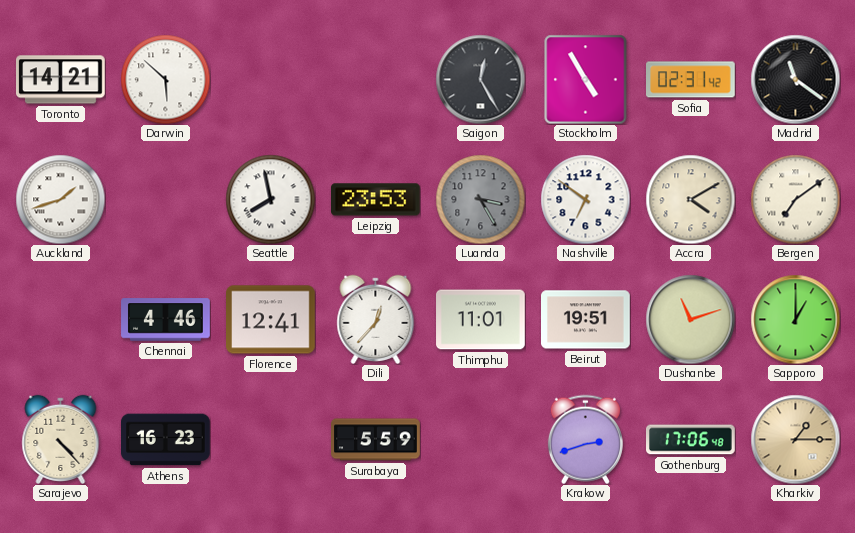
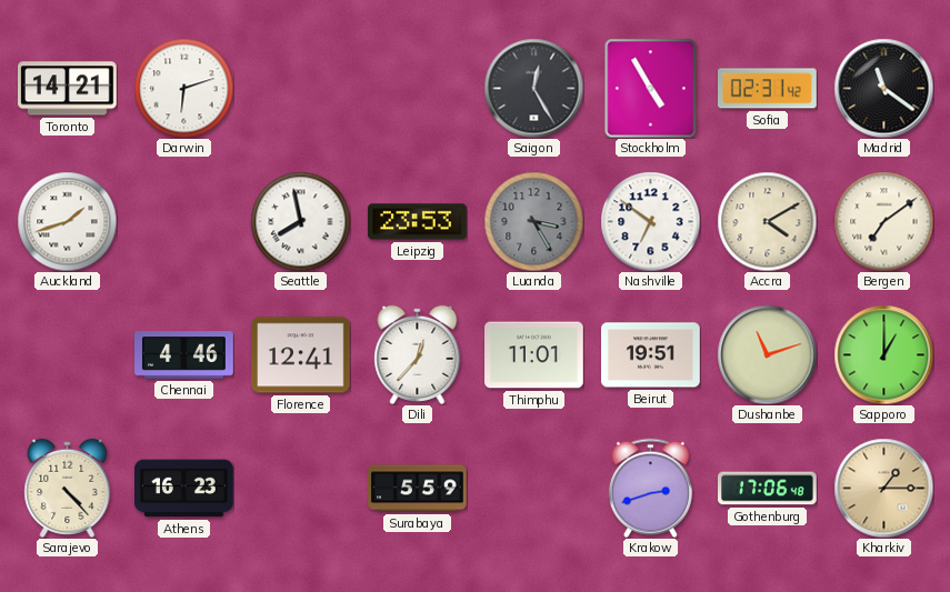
Darwin: 5:52 -> 6:12 (183, 88)
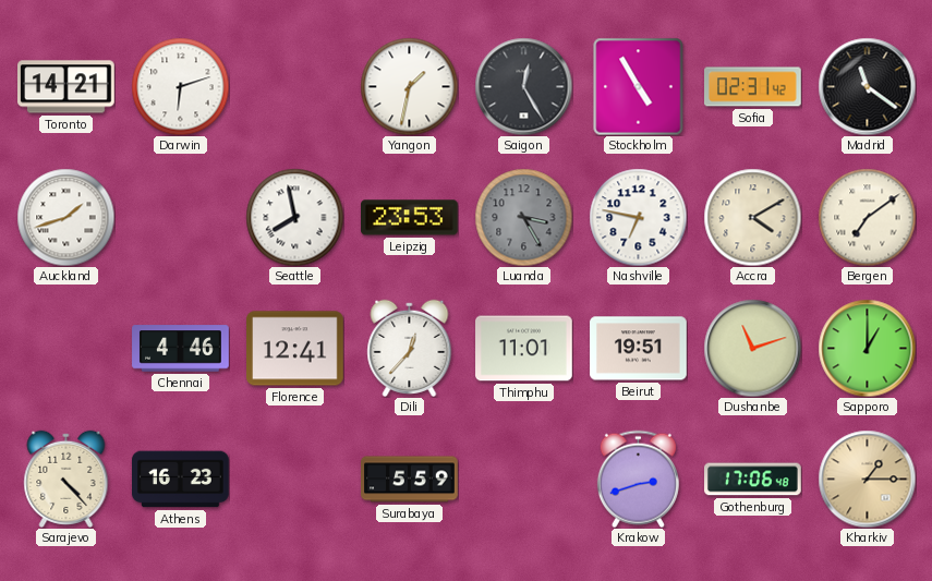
Yangon: none -> 1:32 (409, 86)
Nashville: 6:51 -> 6:47 (638, 217)
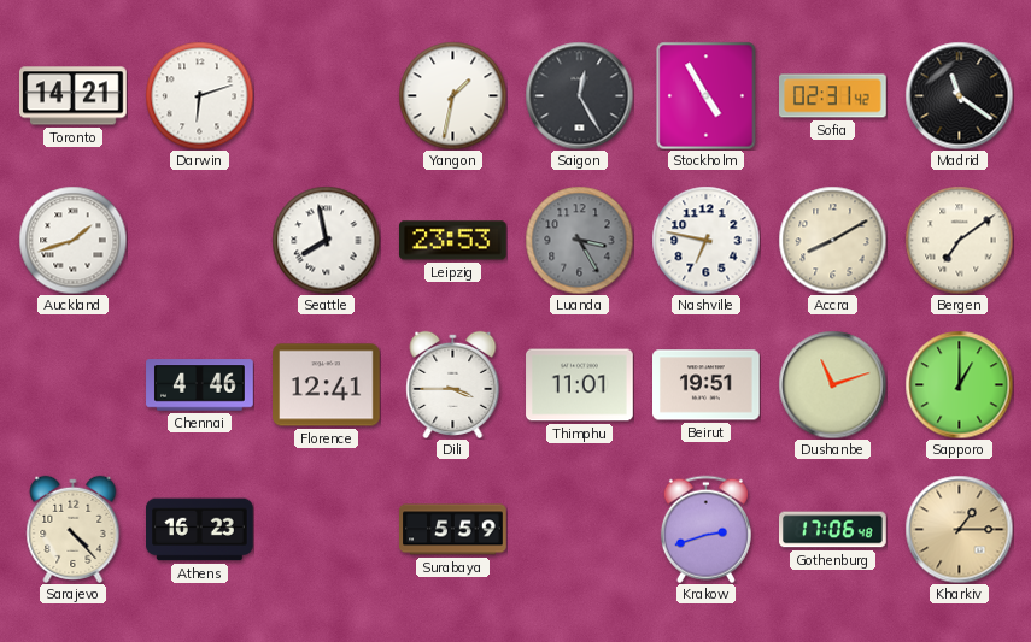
Accra: 4:10 -> 8:10 (832, 240)
Dili: 12:37 -> 3:45 (453, 384)
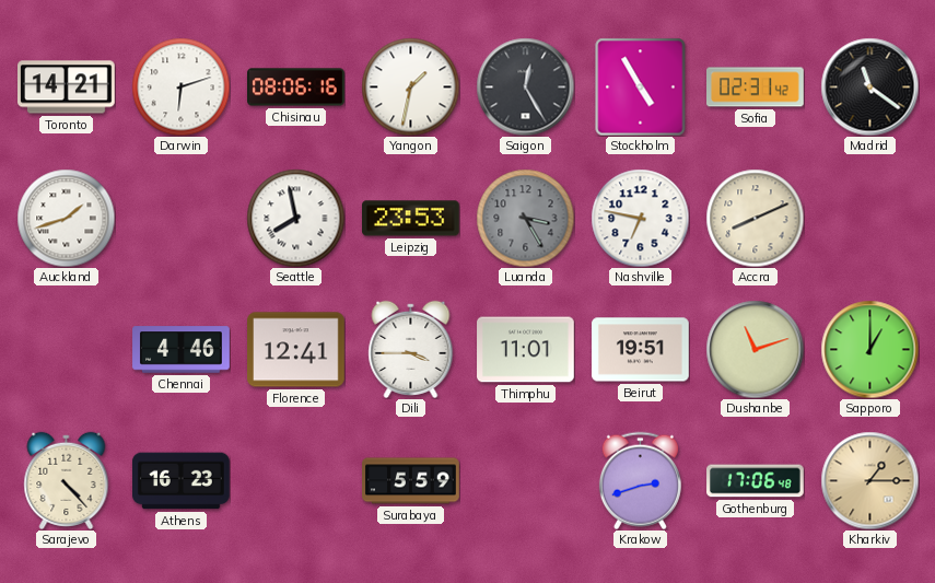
Chisinau: none -> 08:06 (296, 88)
Accra: 8:10 -> 8:11 (755, 218)
Bergen: 7:09 -> none (959, 240)
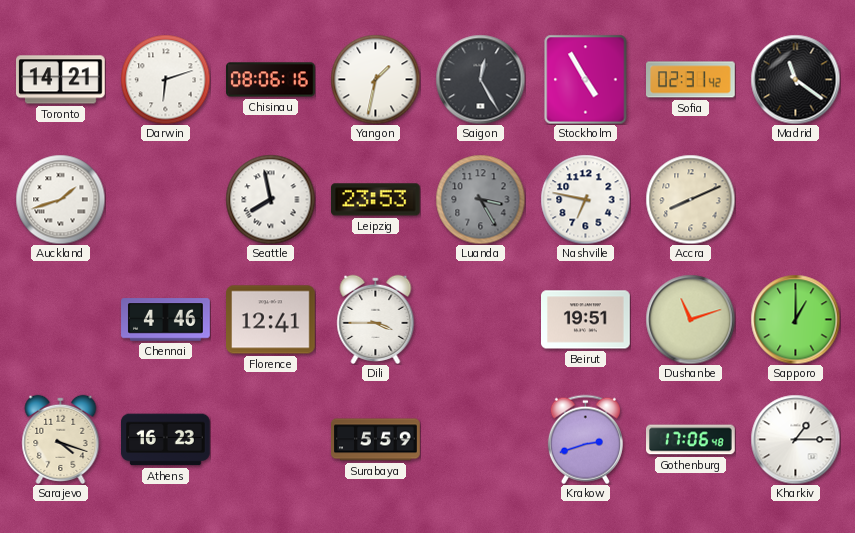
Thimphu: 11:01 -> none (526, 350)
Sarajevo: 4:23 -> 4:18 (61, 439)
Kharkiv dial: champagne -> white (795, 439)
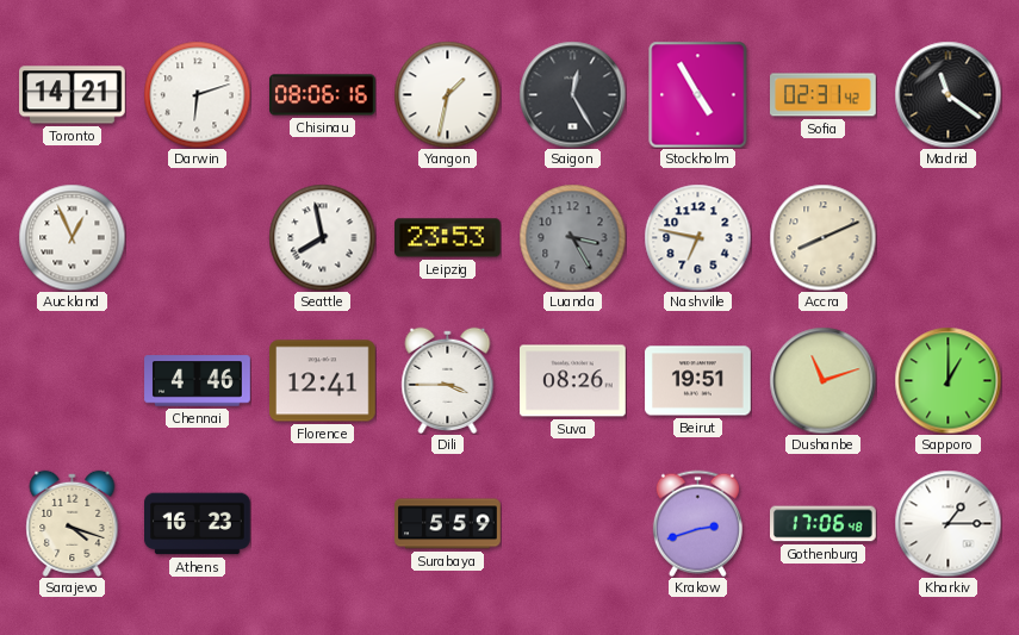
Auckland: 1:42 -> 12:56 (72, 237)
Suva: none -> 08:26 (573, 381)
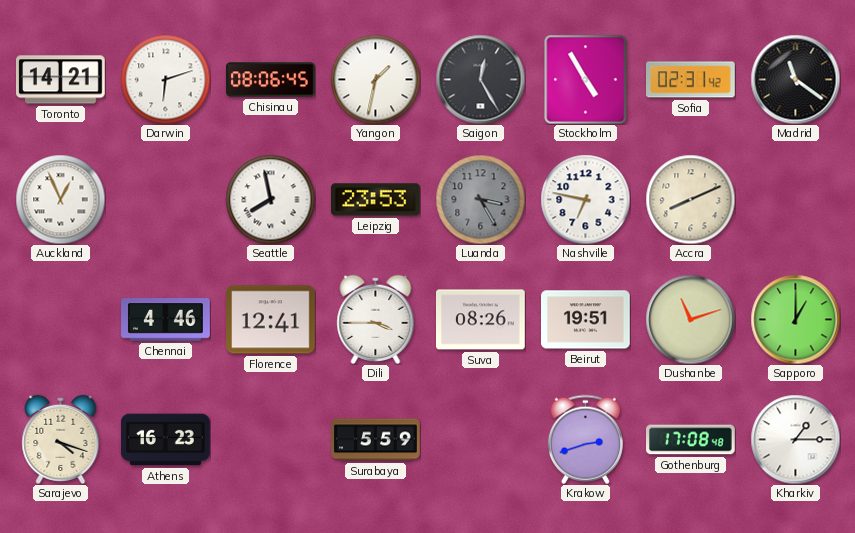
Chisinau: 08:06:16 -> 08:06:45 (271, 80)
Gothenburg: 17:06 -> 17:08 (691, 440)
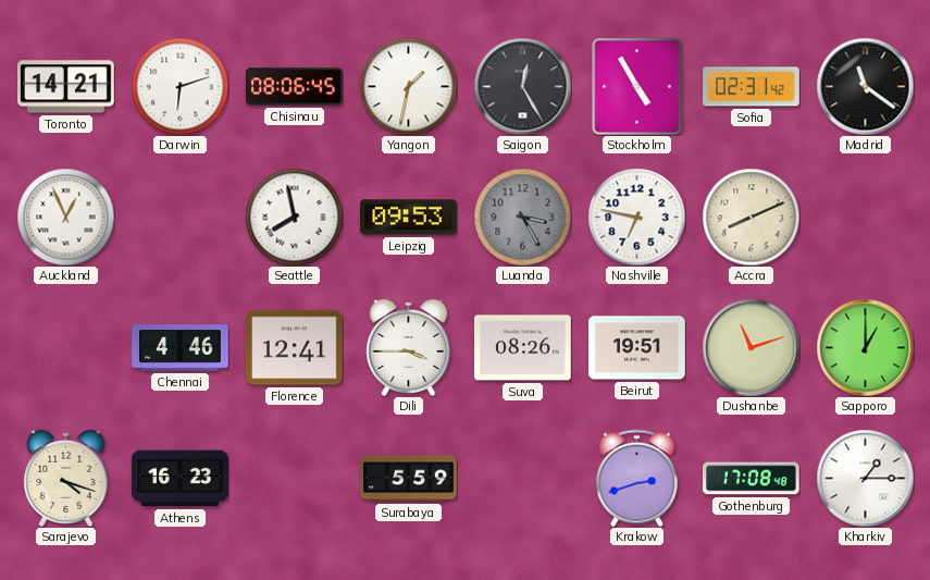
Leipzig: 23:53 -> 09:53 (409, 218)
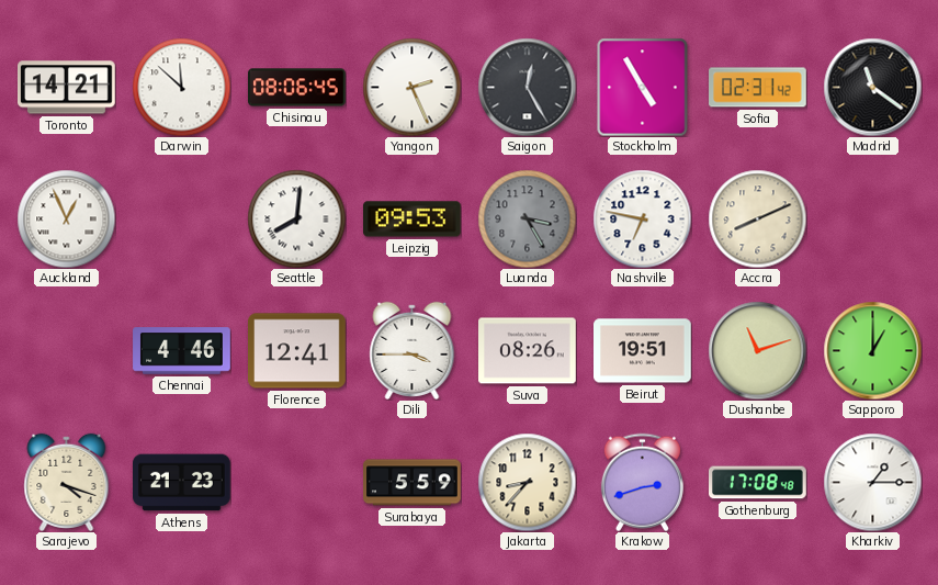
Darwin: 6:12 -> 11:52 (181, 87)
Yangon: 1:32 -> 2:26 (411, 87)
Seattle: 7:58 -> 8:01 (296, 218)
Athens: 16:23 -> 21:23 (182, 483)
Jakarta: none -> 8:37 (527, 482)
